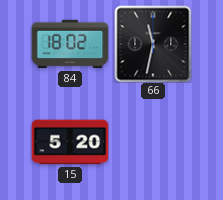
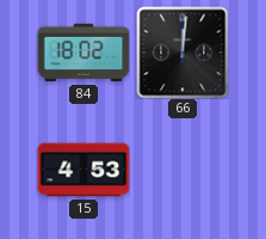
66: 11:32 -> 12:01 (183, 53)
15: 5:20 -> 4:53 (83, 170)
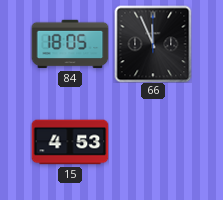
84: 18:02 -> 18:05 (70, 44)
66: 12:01 -> 11:56 (153, 44)
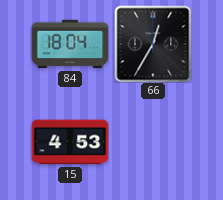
84: 18:05 -> 18:04 (70, 44)
66: 11:56 -> 12:35 (153, 44)
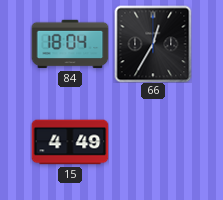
15: 4:53 -> 4:49 (70, 142)
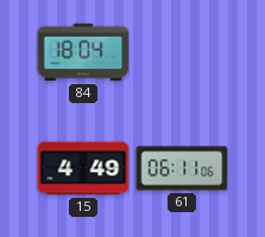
66: 12:35 -> none (153, 44)
61: none -> 06:11 (182, 168)
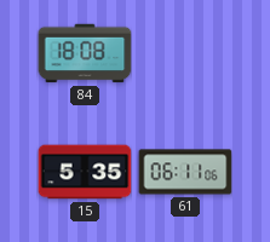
84: 18:04 -> 18:08 (85, 53)
15: 4:49 -> 5:35 (85, 172)
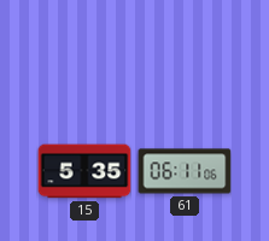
84: 18:08 -> none (85, 53)
